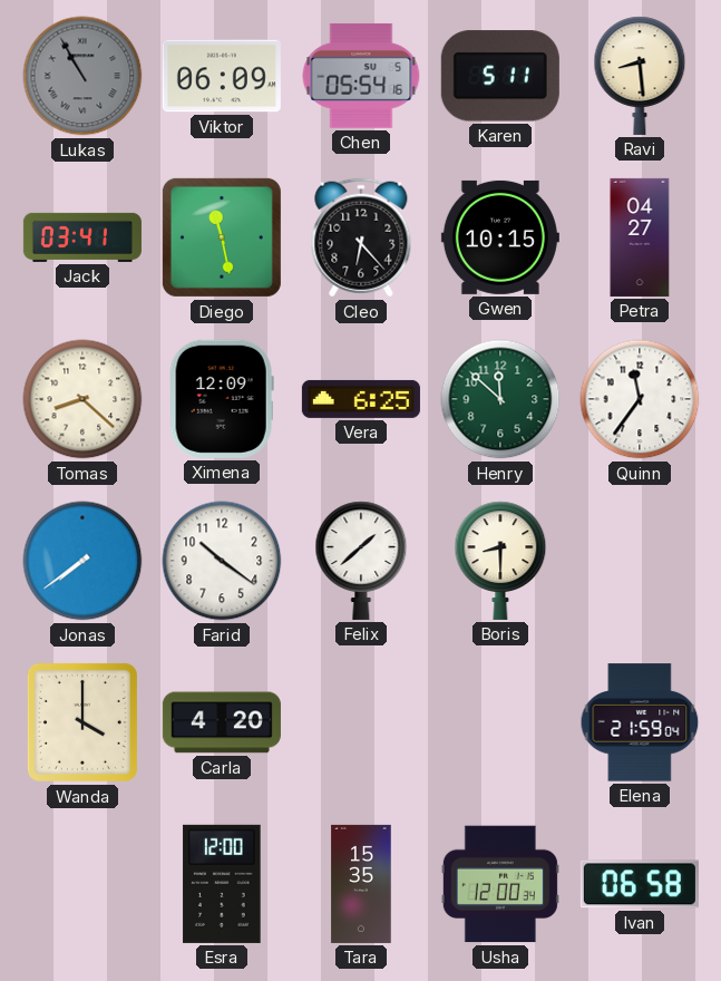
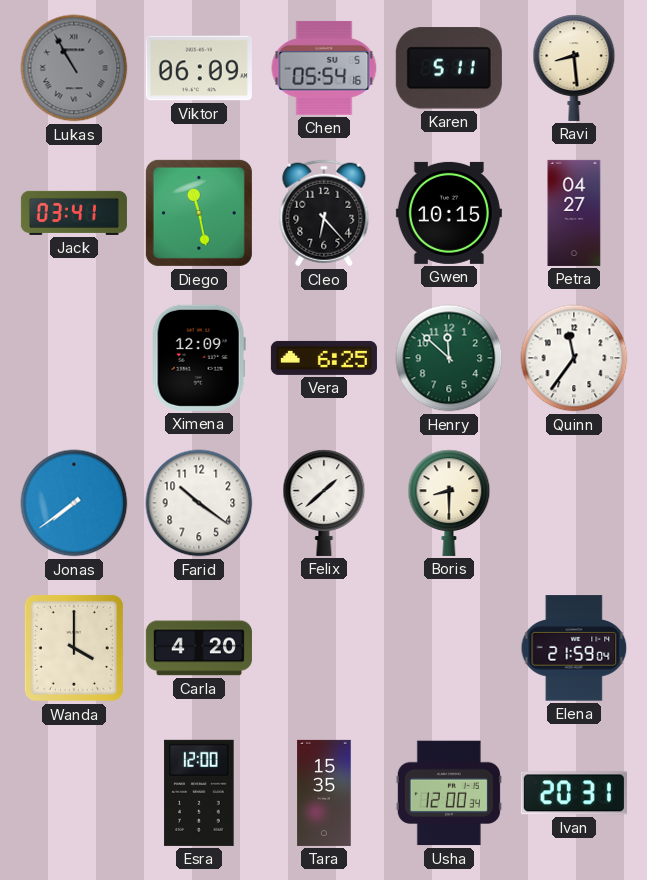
Tomas: 8:22 -> none (82, 399)
Ivan: 06:58 -> 20:31 (574, 793)
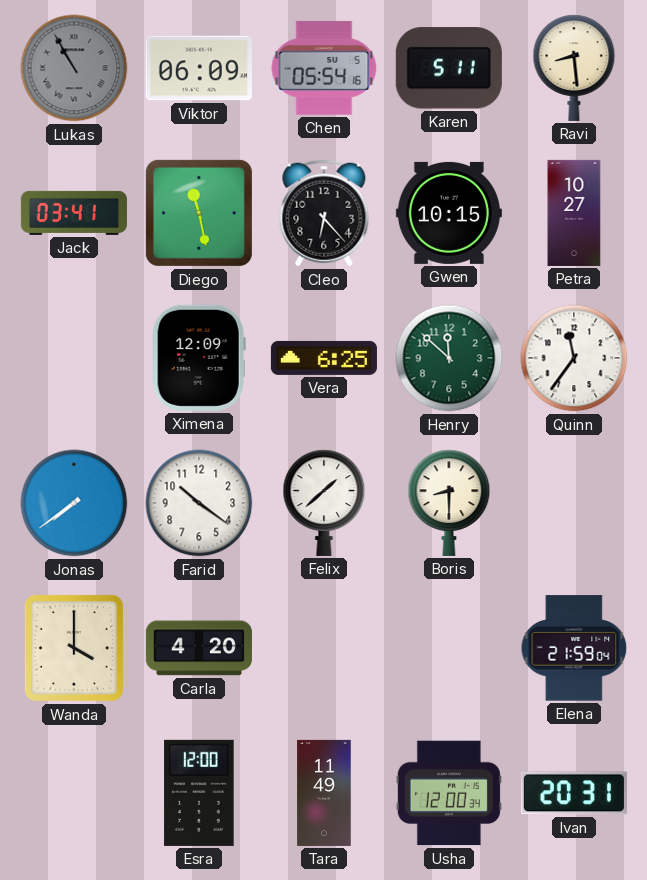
Petra: 04:27 -> 10:27 (574, 213)
Tara: 15:35 -> 11:49 (324, 793)
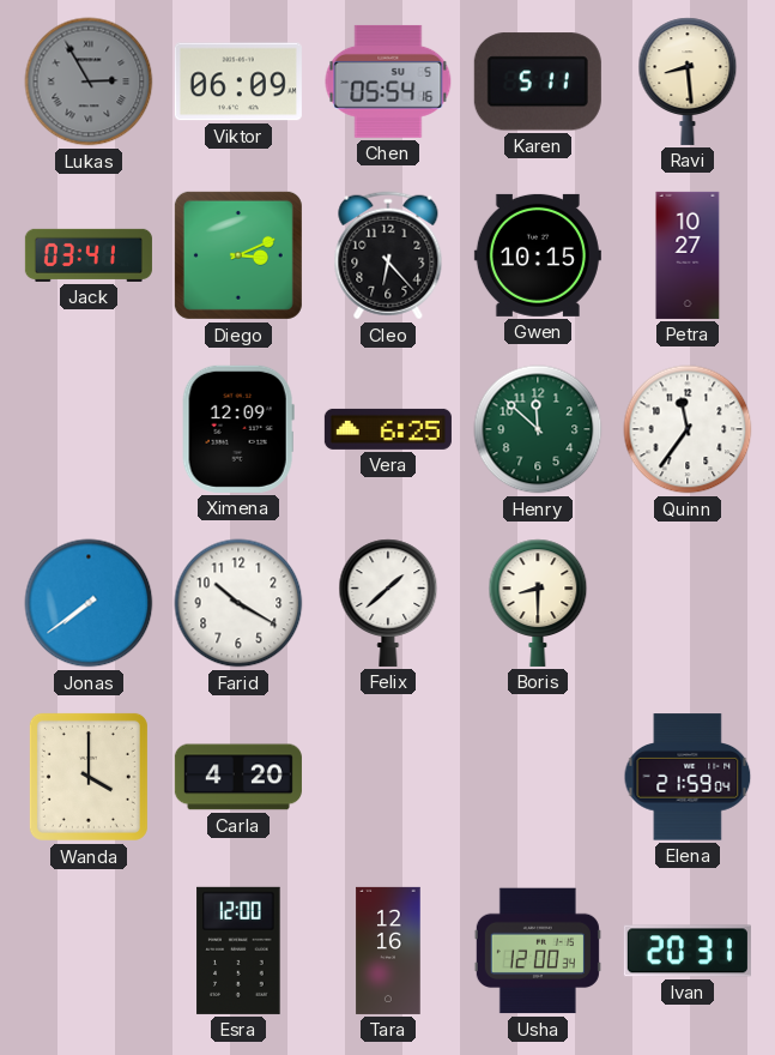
Lukas: 10:55 -> 2:55 (89, 82)
Diego: 11:28 -> 3:11 (238, 255)
Farid: 10:21 -> 10:20 (238, 603)
Tara: 11:49 -> 12:16 (388, 951)
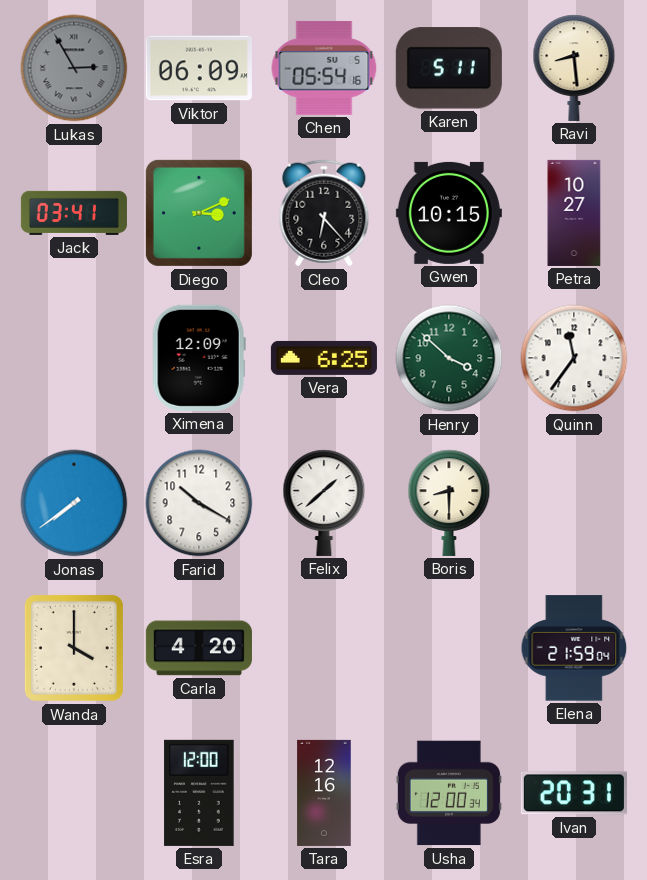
Henry: 11:52 -> 3:52 (449, 358)
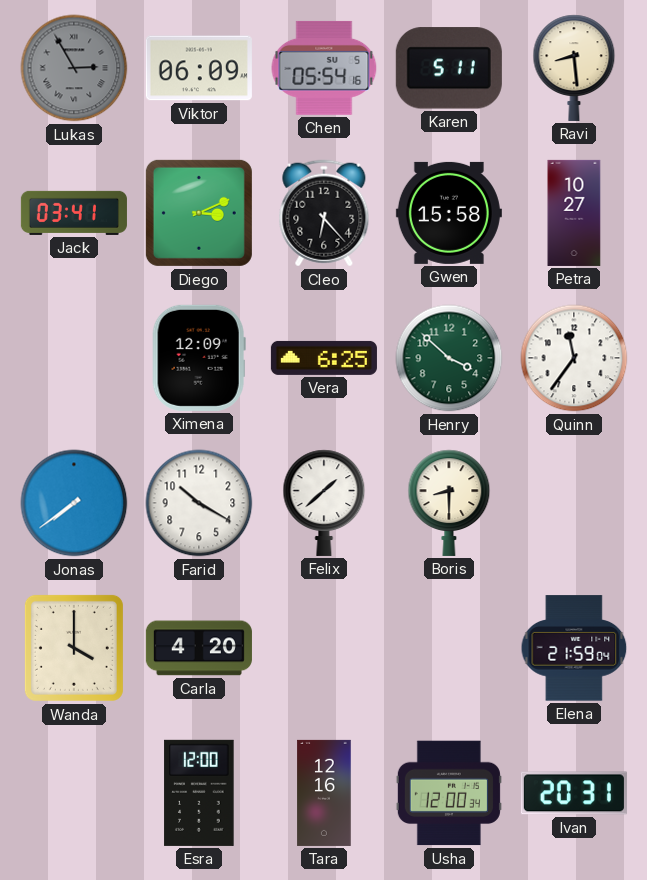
Gwen: 10:15 -> 15:58 (449, 213)
